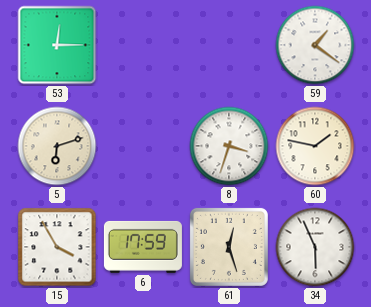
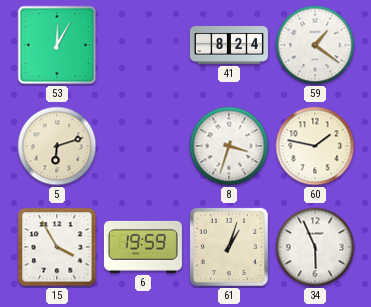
53: 12:15 -> 12:05 (57, 45)
41: none -> 8:24 (229, 46)
6: 17:59 -> 19:59 (143, 247)
61: 12:27 -> 1:03 (229, 247)
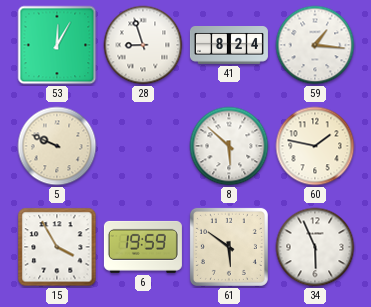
28: none -> 8:57 (143, 45)
59: 1:21 -> 1:16 (315, 45)
5: 6:12 -> 9:49 (57, 146)
8: 3:33 -> 5:52 (229, 146)
61: 1:03 -> 5:51 (229, 247)
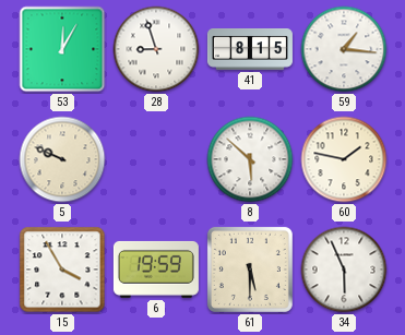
41: 8:24 -> 8:15 (250, 50)
61: 5:51 -> 5:30 (250, 270)
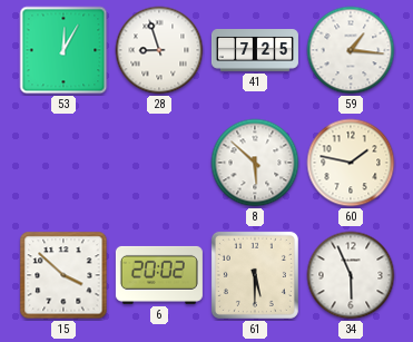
41: 8:15 -> 7:25 (255, 51)
5: 9:49 -> none (62, 159)
15: 3:55 -> 3:52 (63, 275)
6: 19:59 -> 20:02 (159, 275)
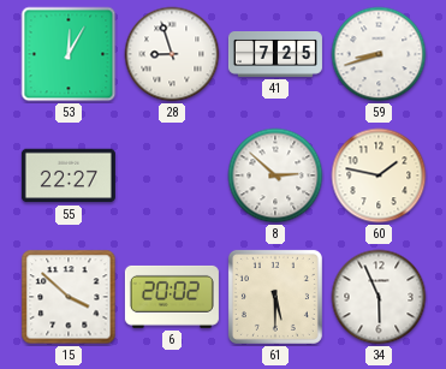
59: 1:16 -> 8:42 (379, 54)
55: none -> 22:27 (69, 175)
8: 5:52 -> 2:52 (275, 175)
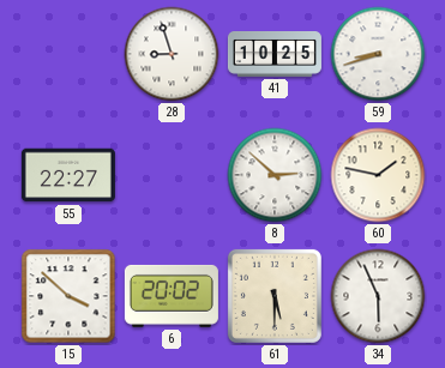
53: 12:05 -> none (69, 54)
41: 7:25 -> 10:25 (275, 55)
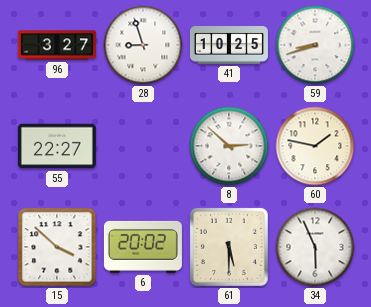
96: none -> 3:27 (57, 45)
